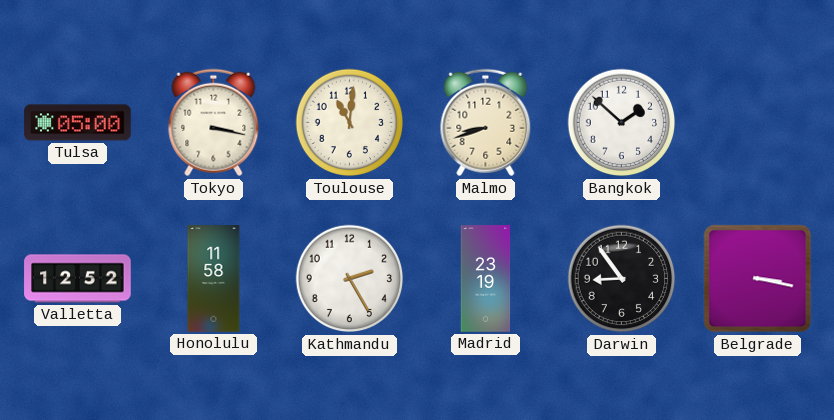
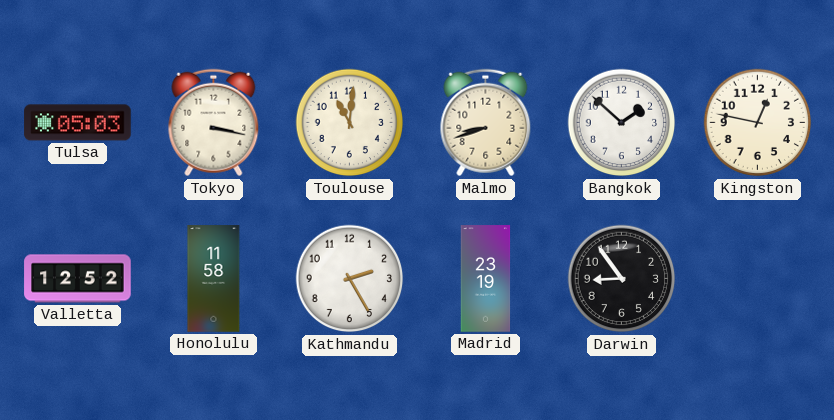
Tulsa: 05:00 -> 05:03 (78, 123)
Kingston: none -> 12:47 (758, 123)
Belgrade: 3:17 -> none (758, 279)
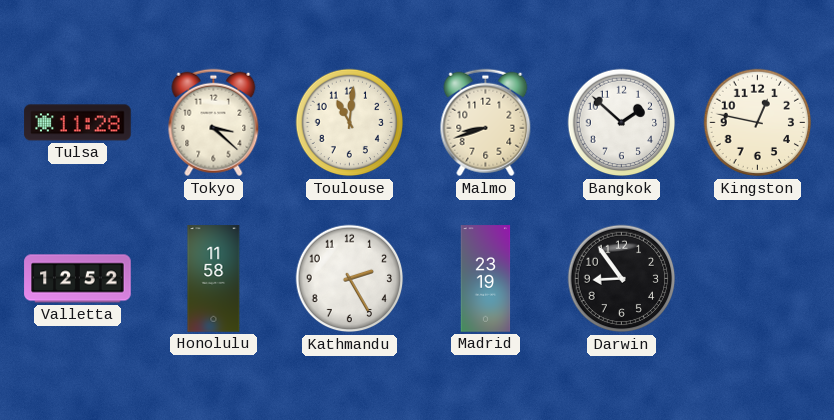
Tulsa: 05:03 -> 11:28 (78, 123)
Tokyo: 3:17 -> 3:22 (214, 123)
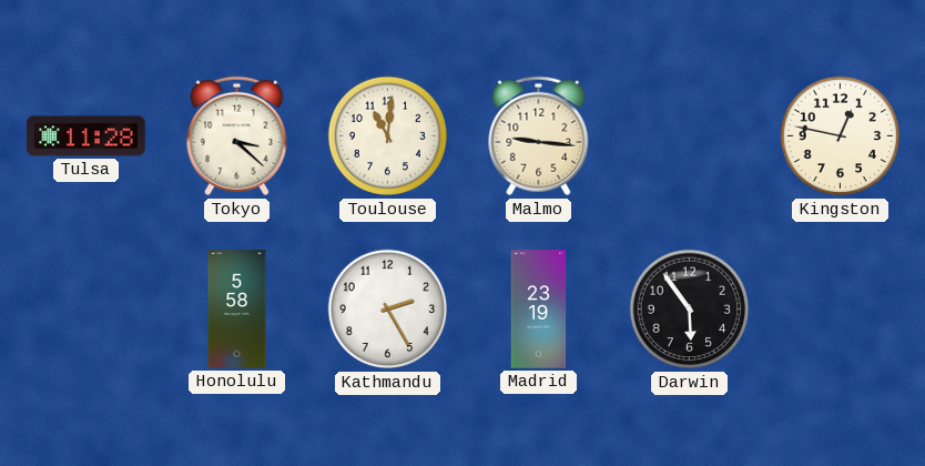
Malmo: 8:42 -> 9:16 (539, 136)
Bangkok: 1:52 -> none (622, 123)
Valletta: 12:52 -> none (78, 279)
Honolulu: 11:58 -> 5:58 (237, 310)
Darwin: 8:54 -> 5:54 (690, 310)
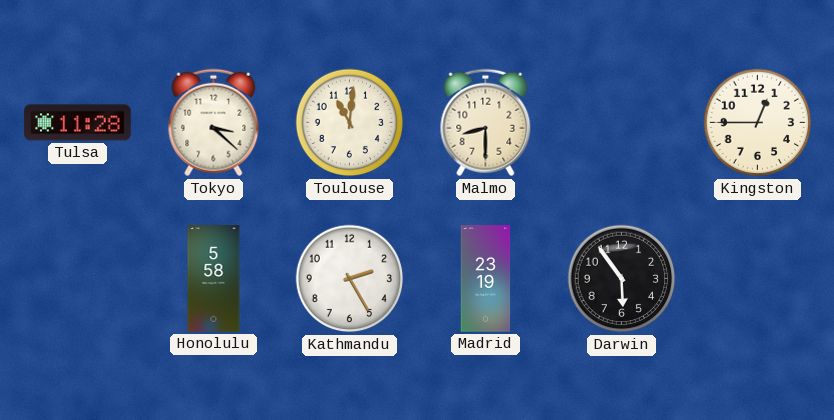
Malmo: 9:16 -> 8:30 (486, 123)
Kingston: 12:47 -> 12:45 (758, 123)
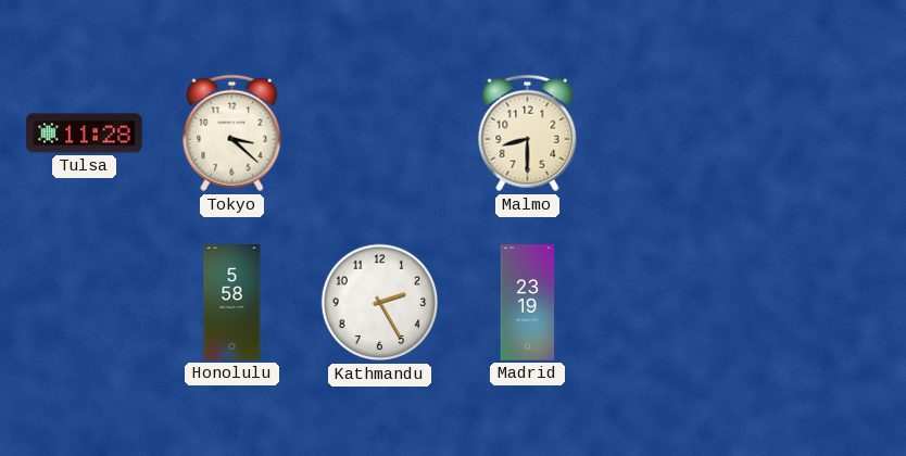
Toulouse: 11:01 -> none (350, 123)
Kingston: 12:45 -> none (758, 123)
Darwin: 5:54 -> none (622, 279)
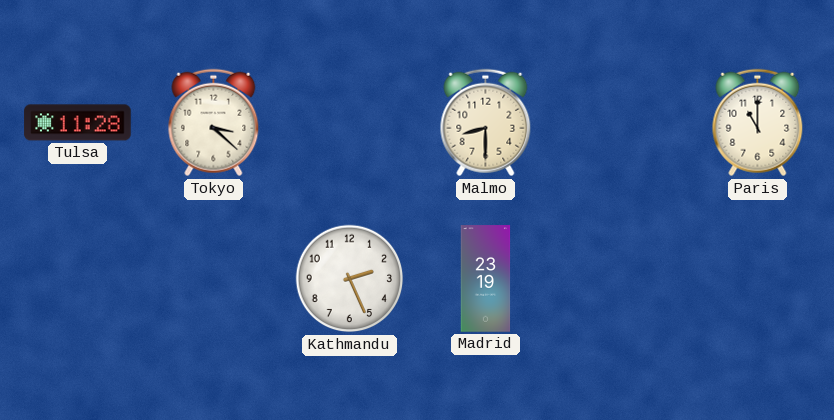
Paris: none -> 11:00 (758, 123)
Honolulu: 5:58 -> none (232, 303)
Kathmandu: 2:25 -> 2:26 (350, 279)
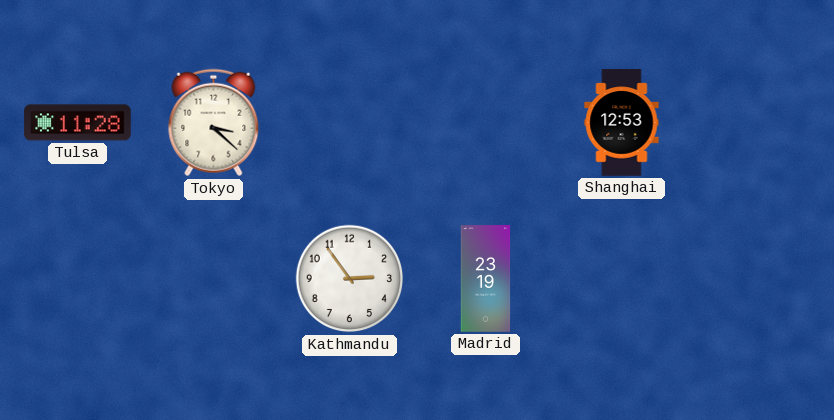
Malmo: 8:30 -> none (486, 123)
Shanghai: none -> 12:53 (622, 123)
Paris: 11:00 -> none (758, 123)
Kathmandu: 2:26 -> 2:54 (350, 279)
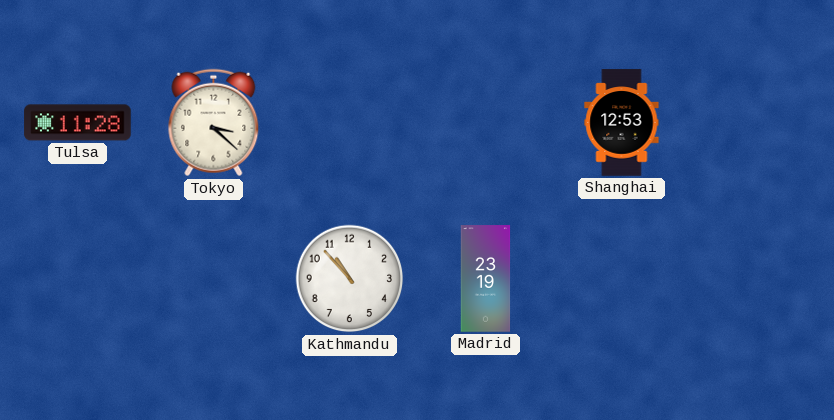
Kathmandu: 2:54 -> 10:53 (350, 279)
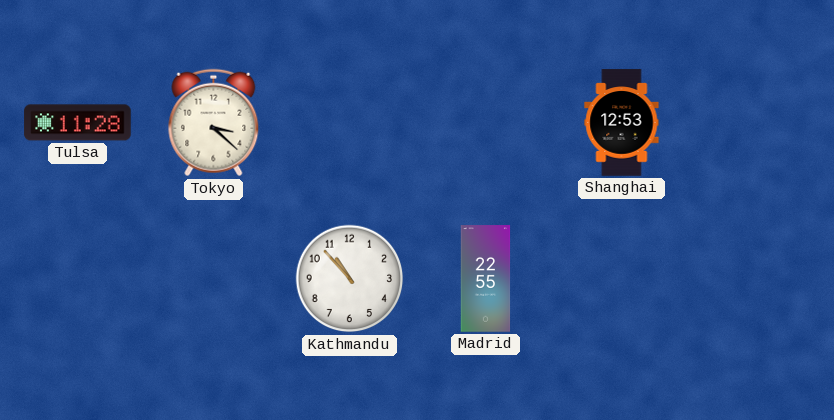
Madrid: 23:19 -> 22:55 (486, 279)
